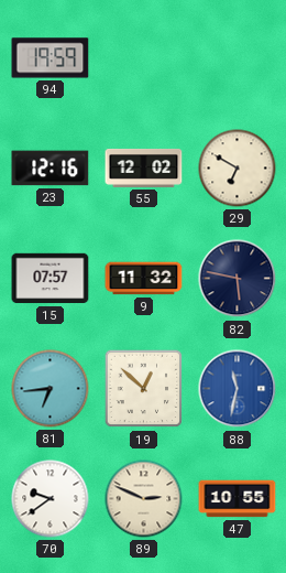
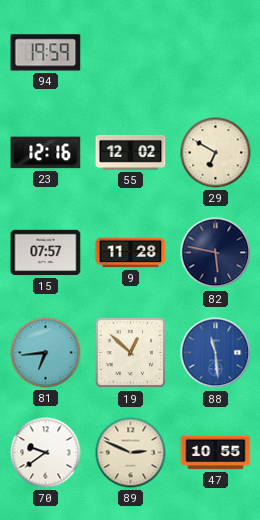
9: 11:32 -> 11:28 (131, 253)
88: 11:32 -> 11:29 (216, 353)
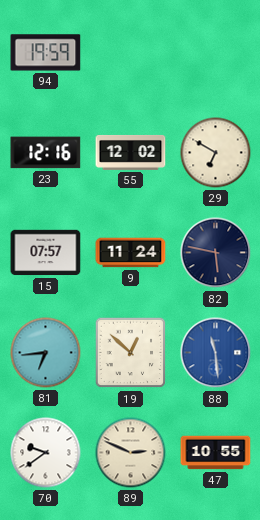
9: 11:28 -> 11:24 (131, 253)
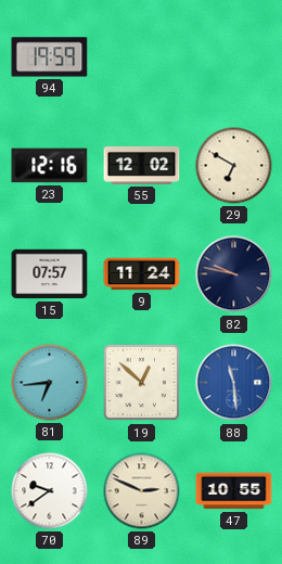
82: 5:47 -> 9:47 (234, 274)
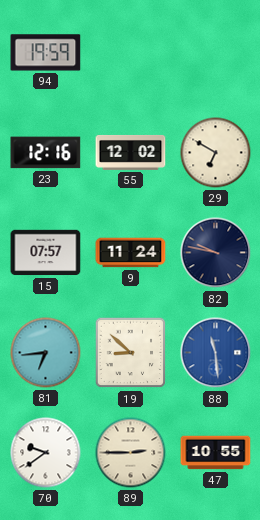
19: 12:52 -> 8:52 (131, 353)
89: 2:49 -> 2:45 (131, 453)
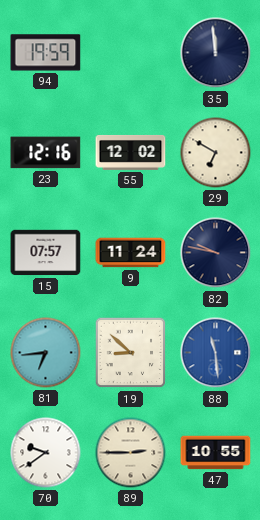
35: none -> 11:59 (216, 53)
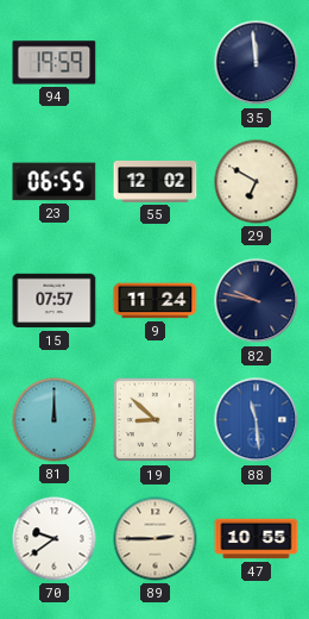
23: 12:16 -> 06:55 (55, 182)
81: 6:44 -> 12:00 (55, 420)
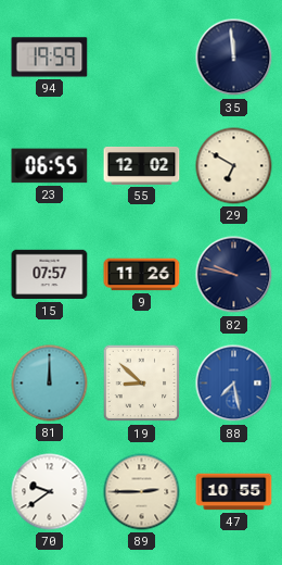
9: 11:24 -> 11:26 (142, 275)
88: 11:29 -> 7:28 (234, 384)
